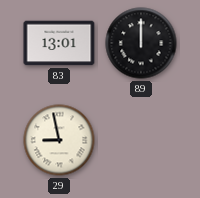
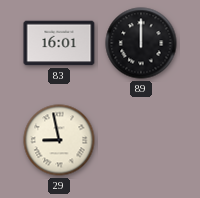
83: 13:01 -> 16:01 (59, 43)
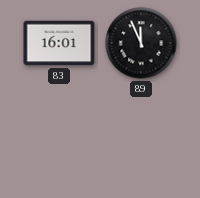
89: 12:00 -> 11:56 (141, 43)
29: 8:58 -> none (59, 140)
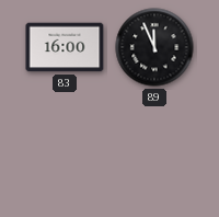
83: 16:01 -> 16:00 (65, 47)
